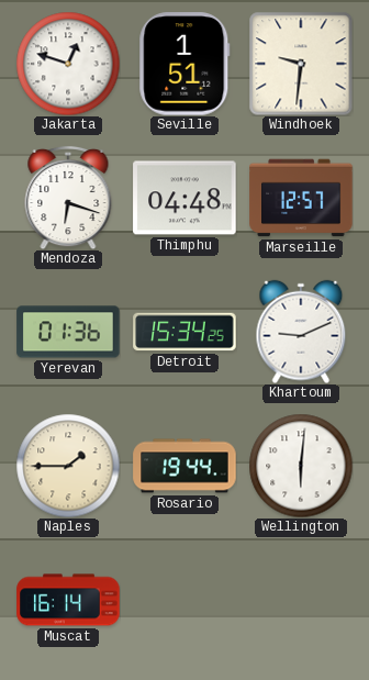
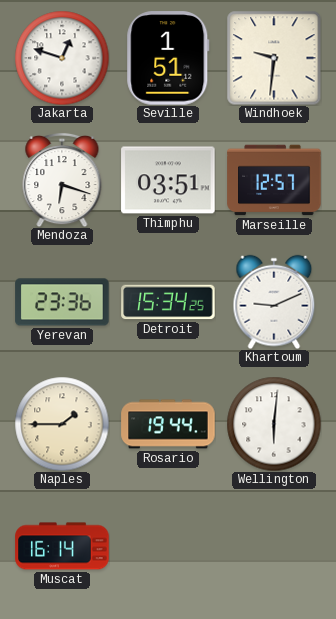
Thimphu: 04:48 -> 03:51 (168, 180)
Yerevan: 01:36 -> 23:36 (62, 302)
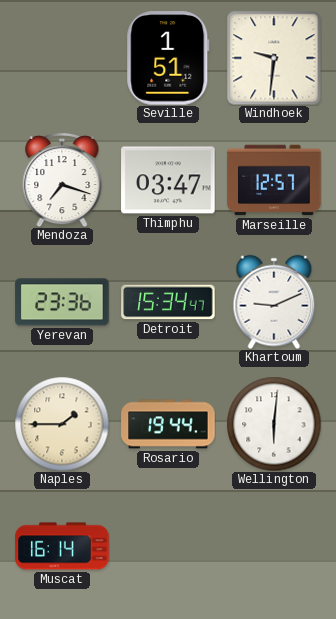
Jakarta: 12:48 -> none (62, 58)
Mendoza: 6:18 -> 7:18 (62, 180)
Thimphu: 03:51 -> 03:47 (168, 180)
Detroit: 15:34:25 -> 15:34:47 (168, 302)
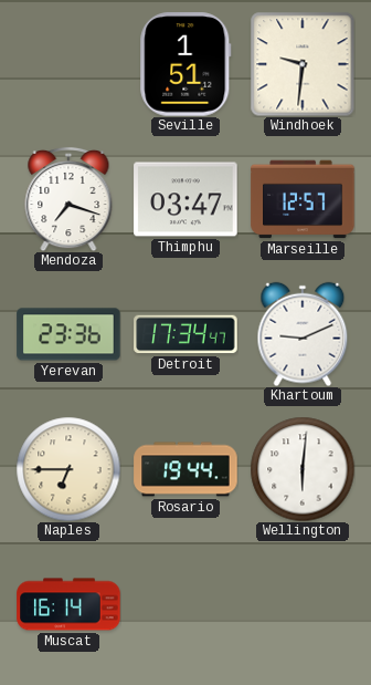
Detroit: 15:34 -> 17:34 (185, 334)
Naples: 1:45 -> 6:45 (68, 469)
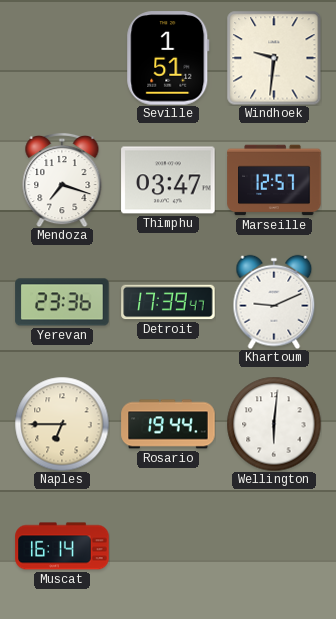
Detroit: 17:34 -> 17:39 (168, 302)
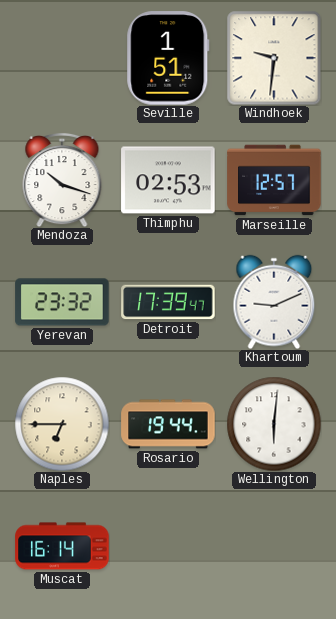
Mendoza: 7:18 -> 10:18 (62, 180)
Thimphu: 03:47 -> 02:53 (168, 180)
Yerevan: 23:36 -> 23:32 (62, 302)
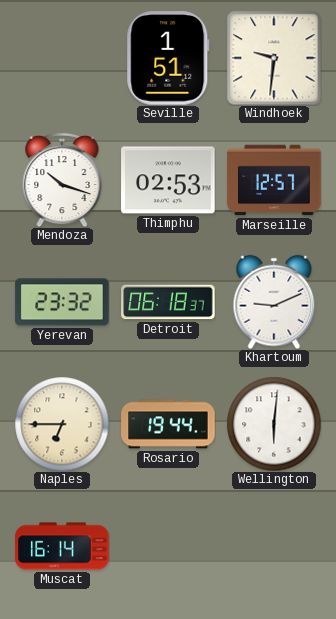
Detroit: 17:39 -> 06:18 (168, 302)
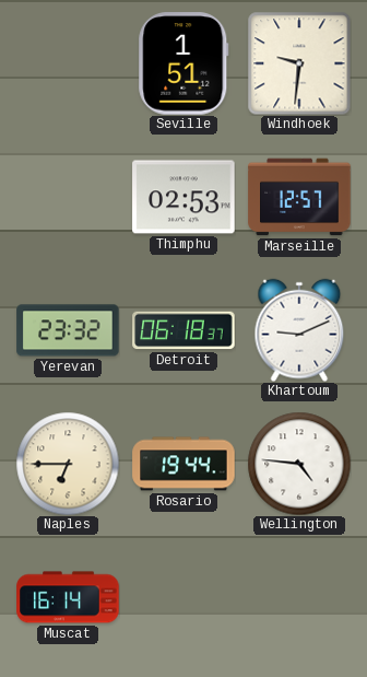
Mendoza: 10:18 -> none (62, 180)
Wellington: 6:01 -> 4:46 (299, 464)
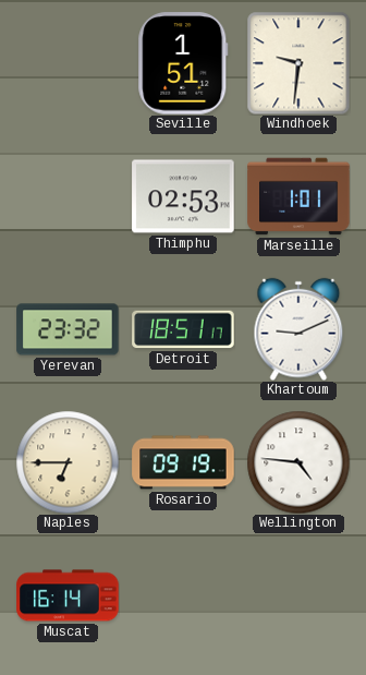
Marseille: 12:57 -> 1:01 (298, 196)
Detroit: 06:18 -> 18:51 (183, 329)
Rosario: 19:44 -> 09:19 (183, 462)
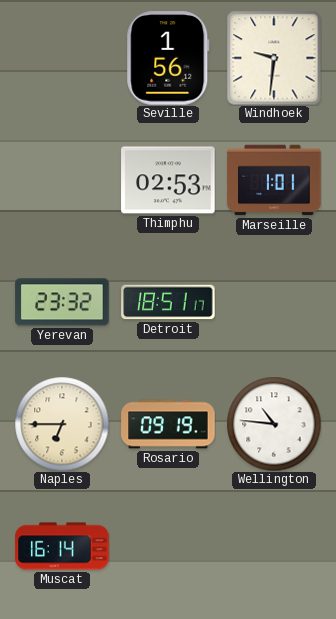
Seville: 1:51 -> 1:56 (168, 58)
Khartoum: 9:11 -> none (298, 329)
Wellington: 4:46 -> 10:46 (274, 424)
